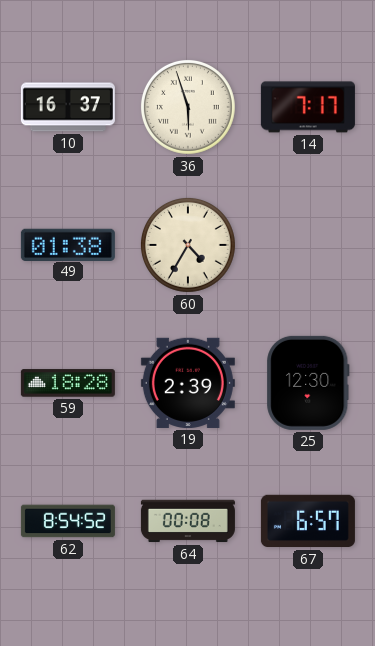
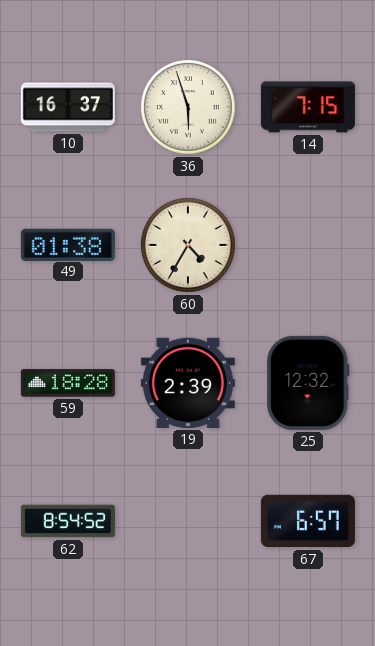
14: 7:17 -> 7:15 (308, 107)
25: 12:30 -> 12:32 (308, 383)
64: 00:08 -> none (188, 521)
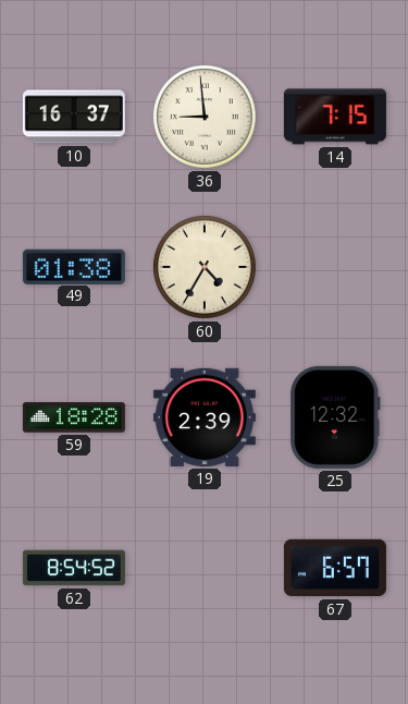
36: 5:57 -> 8:59 (205, 117)
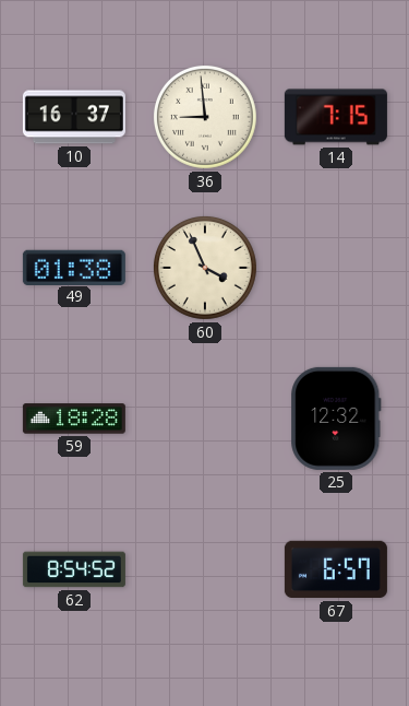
60: 4:35 -> 3:56 (205, 268)
19: 2:39 -> none (205, 417)
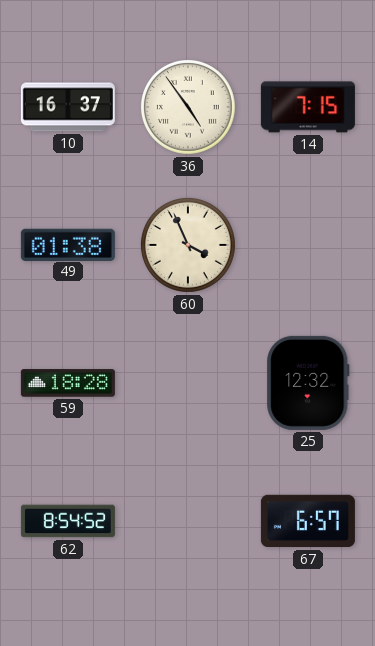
36: 8:59 -> 4:54 (188, 107)
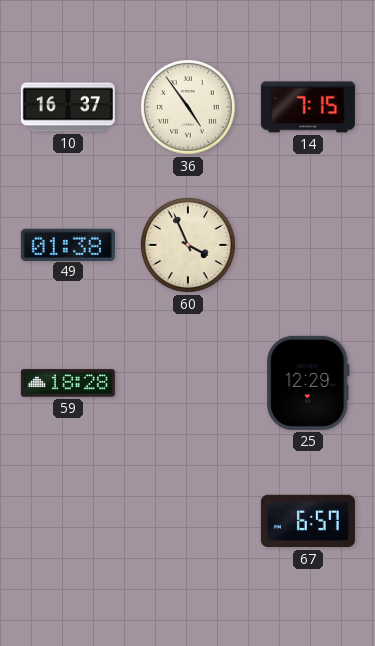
25: 12:32 -> 12:29 (308, 383)
62: 8:54 -> none (68, 521)
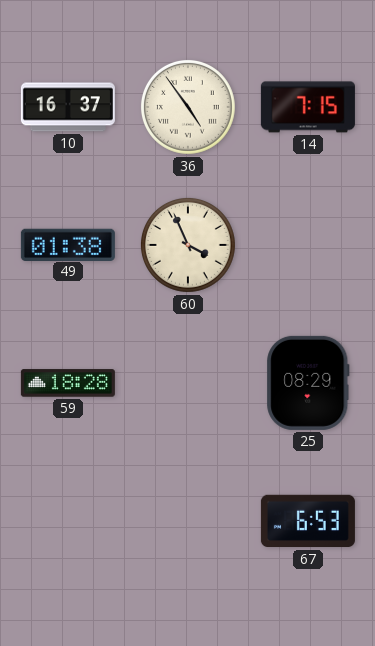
25: 12:29 -> 08:29 (308, 383)
67: 6:57 -> 6:53 (308, 521)
